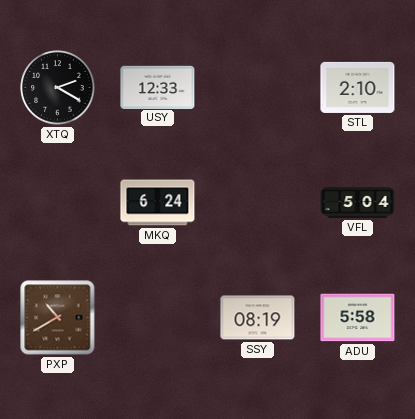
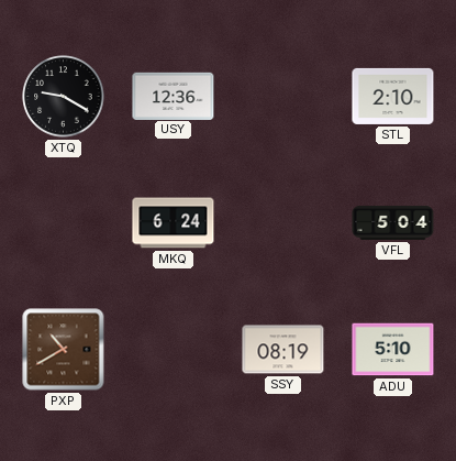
XTQ: 2:20 -> 9:20 (64, 97)
USY: 12:33 -> 12:36 (174, 96)
ADU: 5:58 -> 5:10 (393, 350)
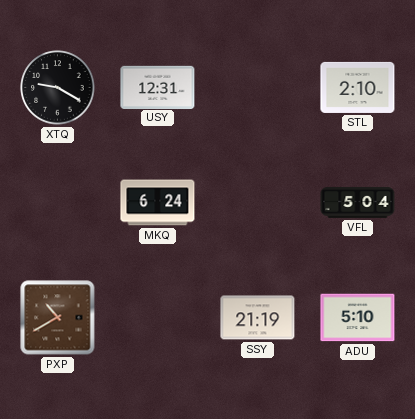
USY: 12:36 -> 12:31 (158, 87)
SSY: 08:19 -> 21:19 (258, 318)
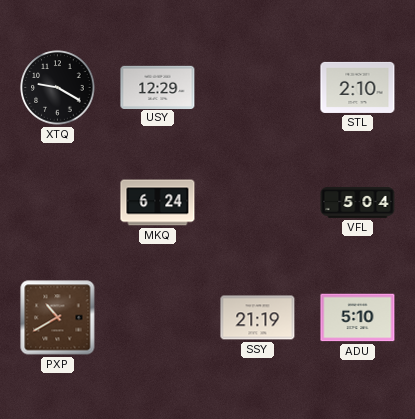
USY: 12:31 -> 12:29 (158, 87)
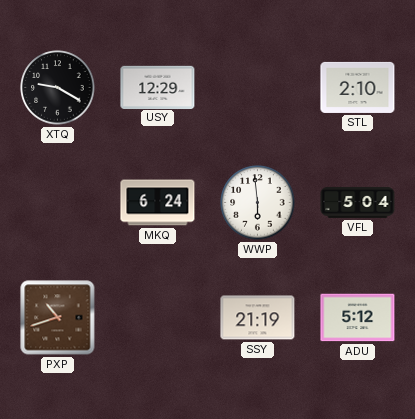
WWP: none -> 5:59 (258, 203)
PXP: 10:40 -> 10:42 (58, 318)
ADU: 5:10 -> 5:12 (358, 318)
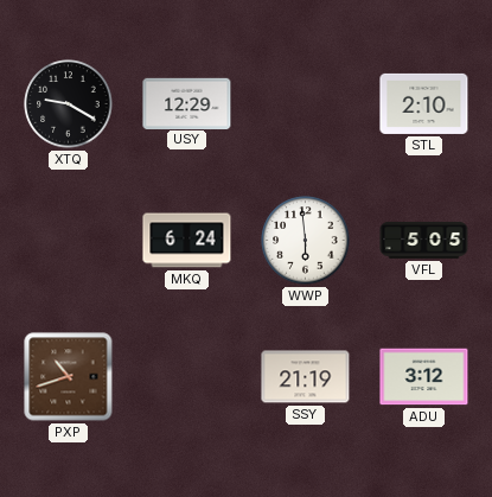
VFL: 5:04 -> 5:05 (424, 240)
ADU: 5:12 -> 3:12 (424, 377)
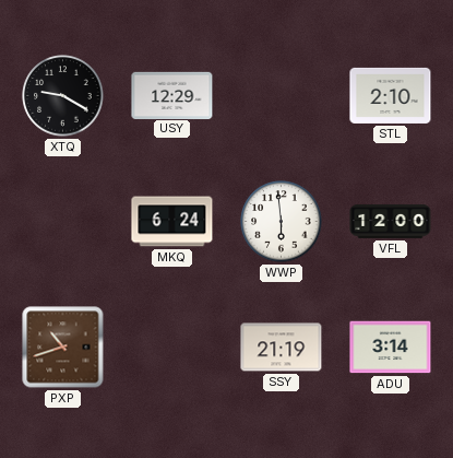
VFL: 5:05 -> 12:00 (391, 221)
ADU: 3:12 -> 3:14 (391, 348)
